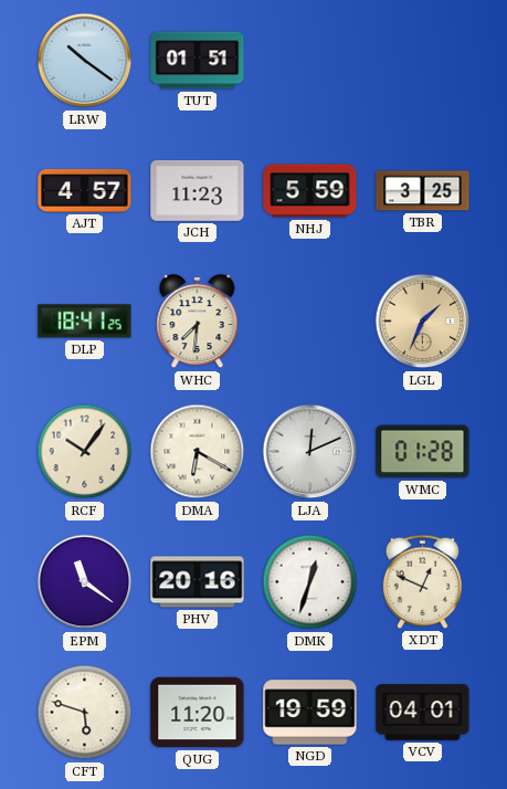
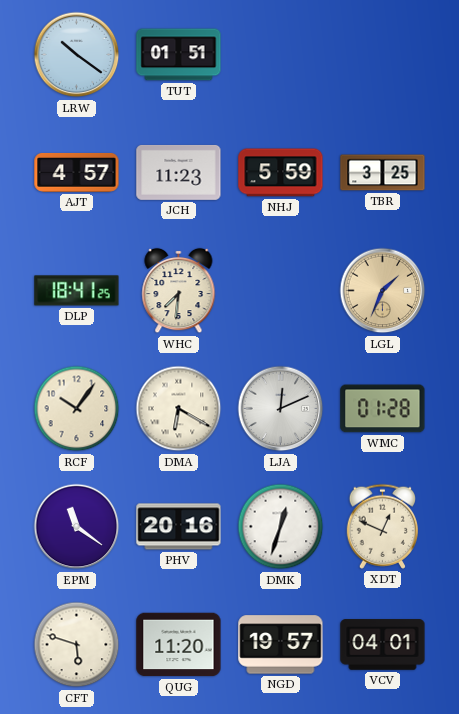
NGD: 19:59 -> 19:57 (281, 645)
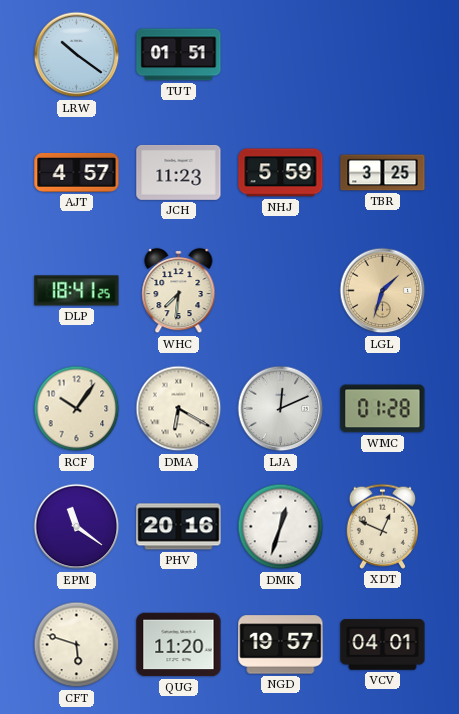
LGL: 1:34 -> 1:33 (383, 291)
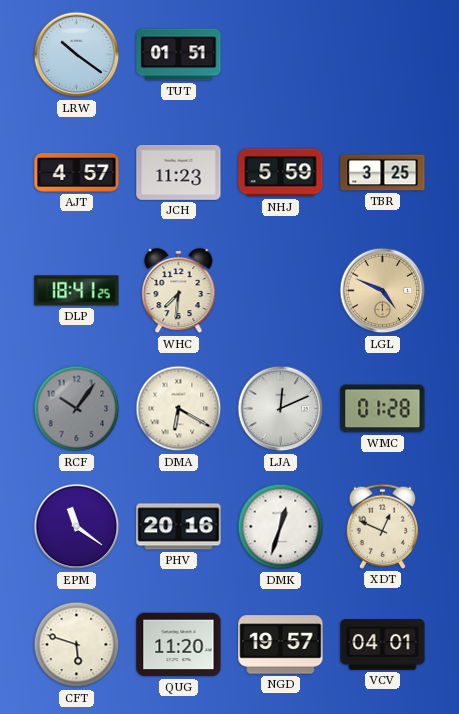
LGL: 1:33 -> 4:49 (383, 291)
RCF dial: cream -> grey (77, 409)
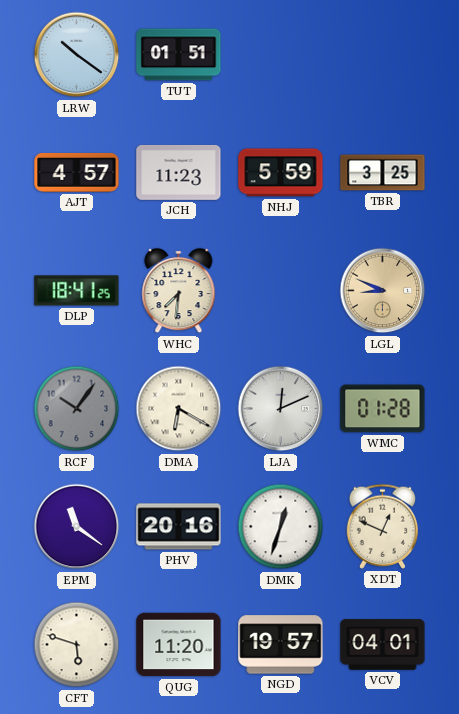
LGL: 4:49 -> 8:49 (383, 291)
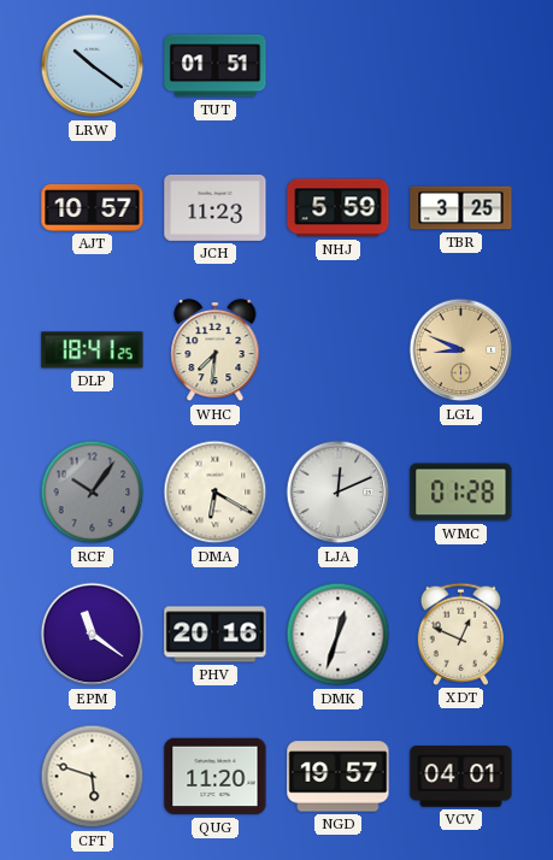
AJT: 4:57 -> 10:57 (93, 208)
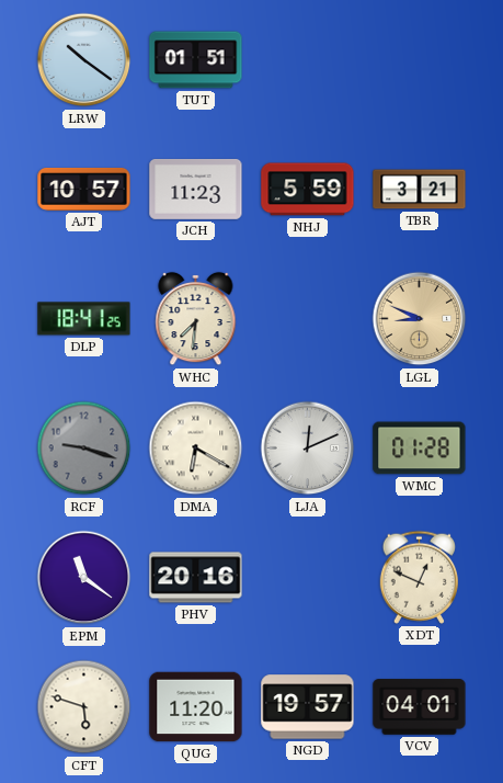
TBR: 3:25 -> 3:21 (420, 190)
RCF: 10:06 -> 9:18 (84, 449)
DMK: 12:33 -> none (339, 635)
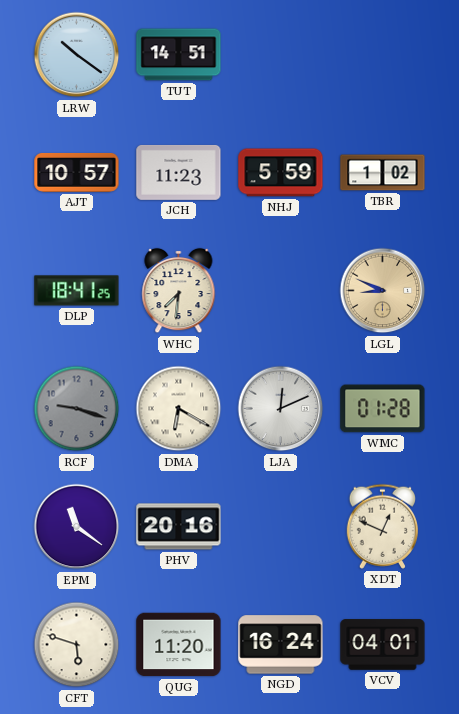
TUT: 01:51 -> 14:51 (179, 55)
TBR: 3:21 -> 1:02 (383, 173)
NGD: 19:57 -> 16:24 (281, 645)
